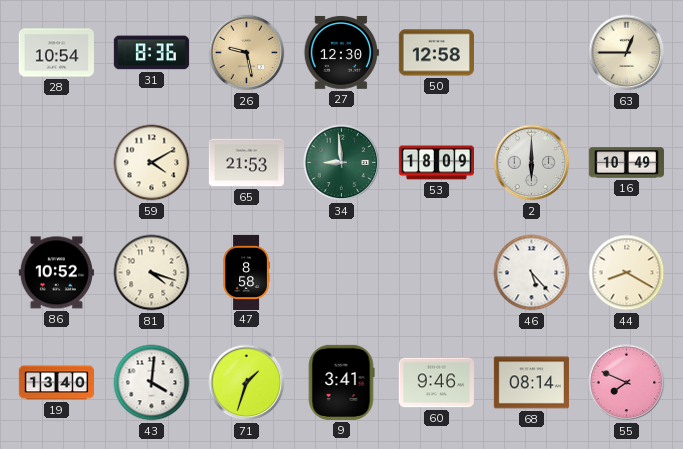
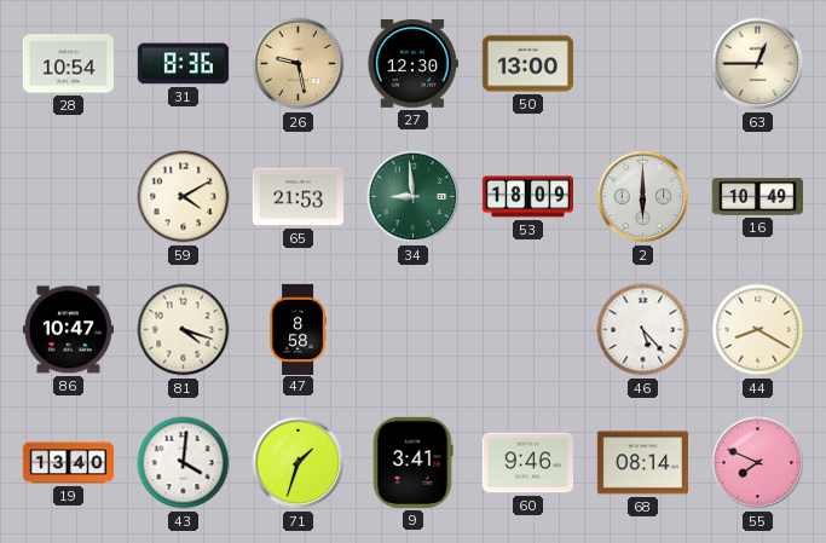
50: 12:58 -> 13:00 (527, 64)
86: 10:52 -> 10:47 (68, 330)
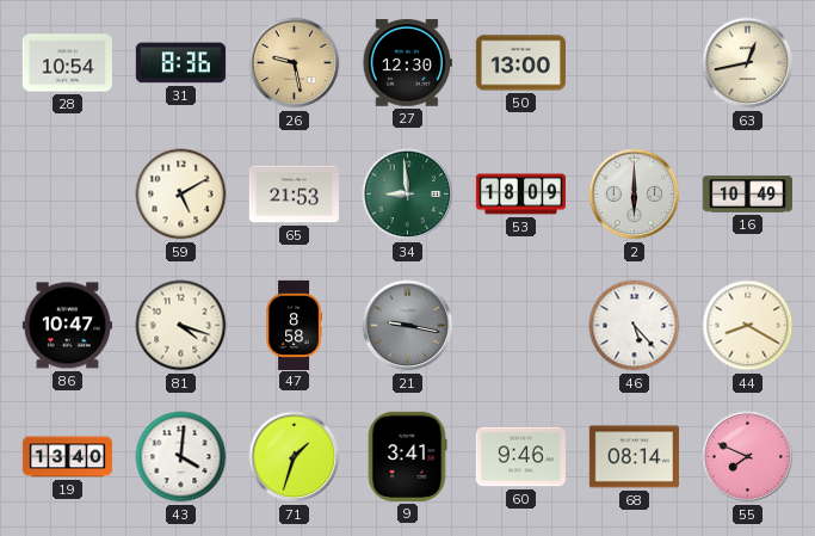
63: 12:45 -> 12:43 (748, 63)
59: 4:10 -> 5:10 (181, 195)
21: none -> 9:17 (408, 326)
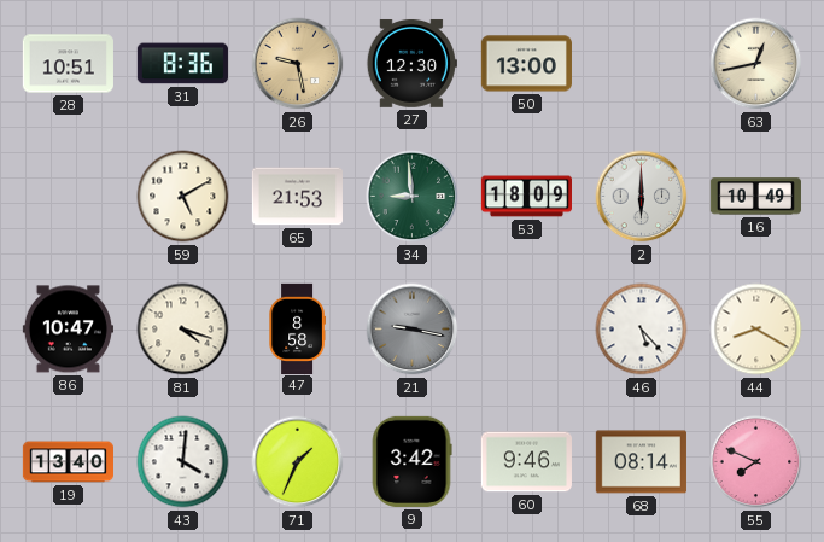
28: 10:54 -> 10:51 (68, 64)
71: 1:33 -> 1:34 (298, 462)
9: 3:41 -> 3:42 (411, 461)
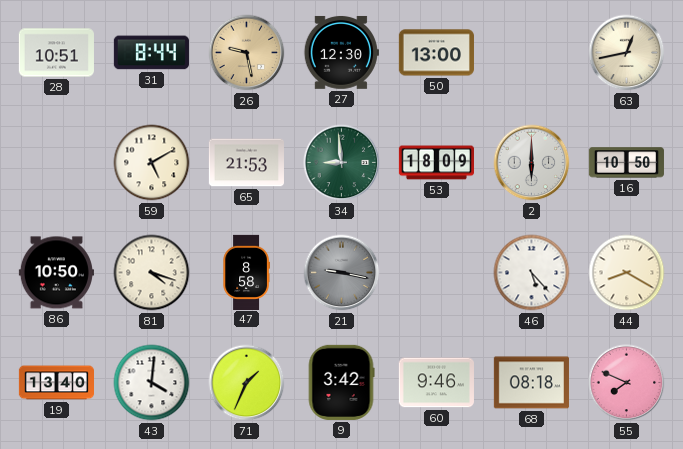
31: 8:36 -> 8:44 (151, 53)
16: 10:49 -> 10:50 (626, 163)
86: 10:47 -> 10:50 (56, 273)
68: 08:14 -> 08:18 (531, 383)
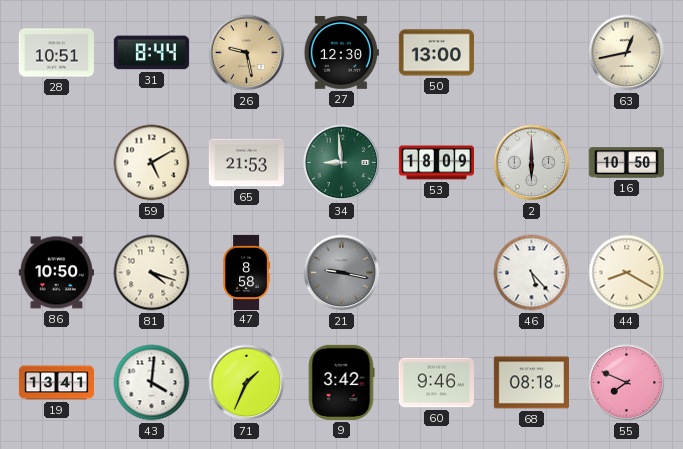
19: 13:40 -> 13:41 (56, 383)
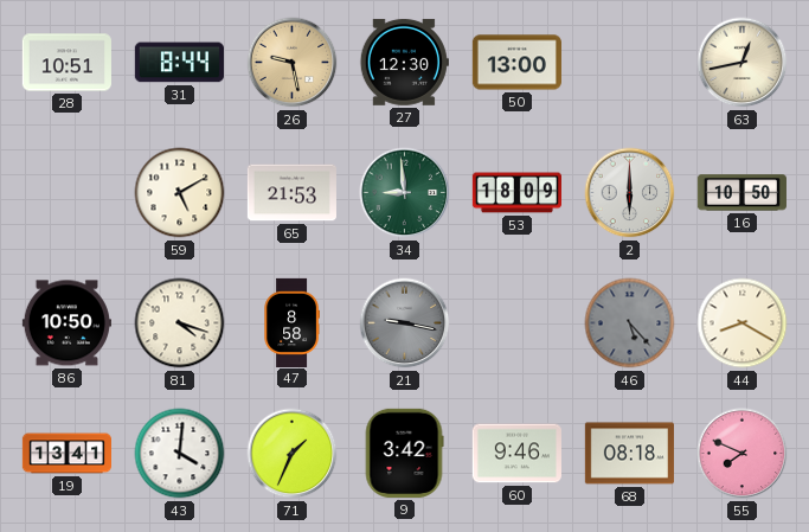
46 dial: white -> grey (630, 323)
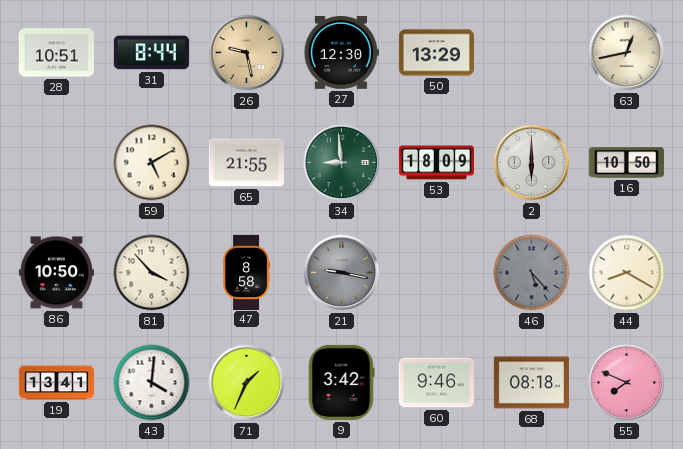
50: 13:00 -> 13:29 (436, 53)
65: 21:53 -> 21:55 (246, 163)
81: 4:18 -> 3:53 (152, 273)
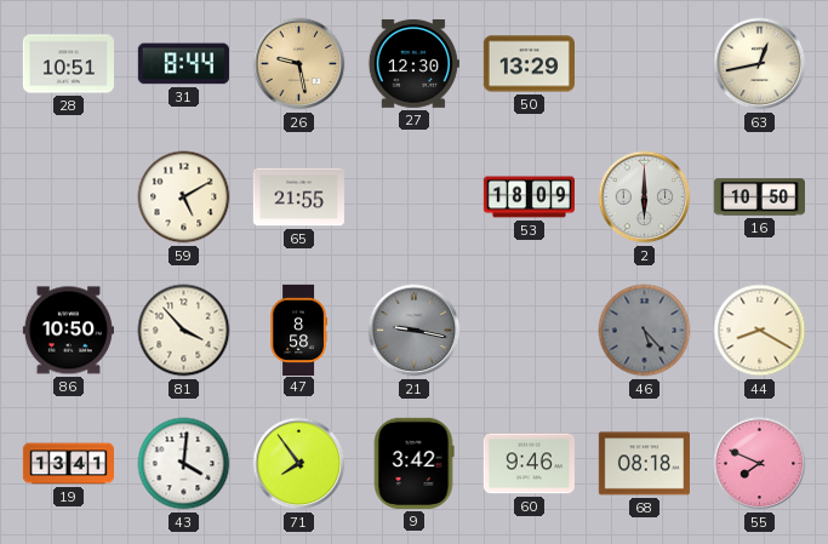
34: 8:59 -> none (342, 163)
71: 1:34 -> 7:54 (299, 464)
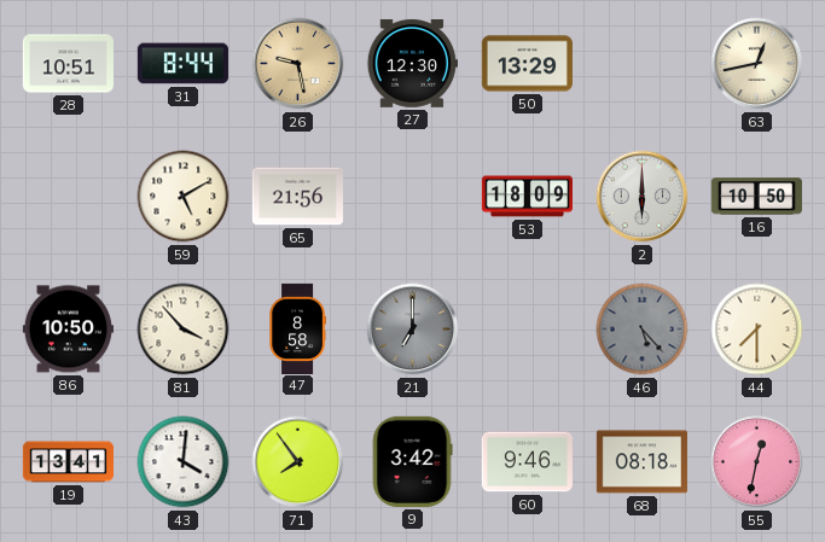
65: 21:55 -> 21:56 (297, 197)
21: 9:17 -> 7:00 (413, 330)
44: 8:20 -> 7:30 (757, 330)
55: 7:49 -> 12:32 (757, 462)
